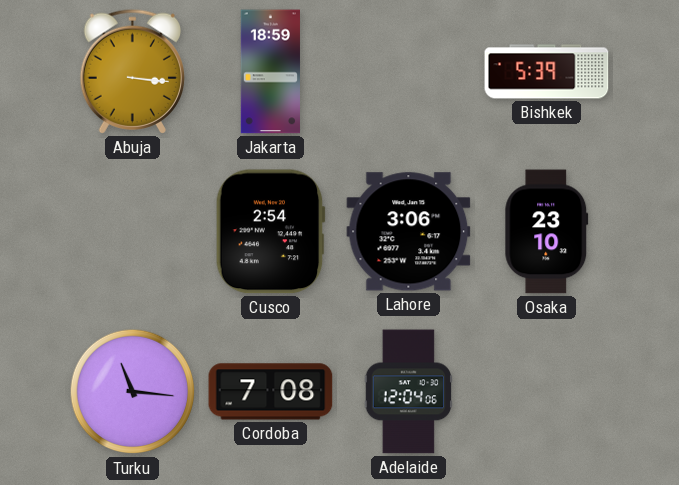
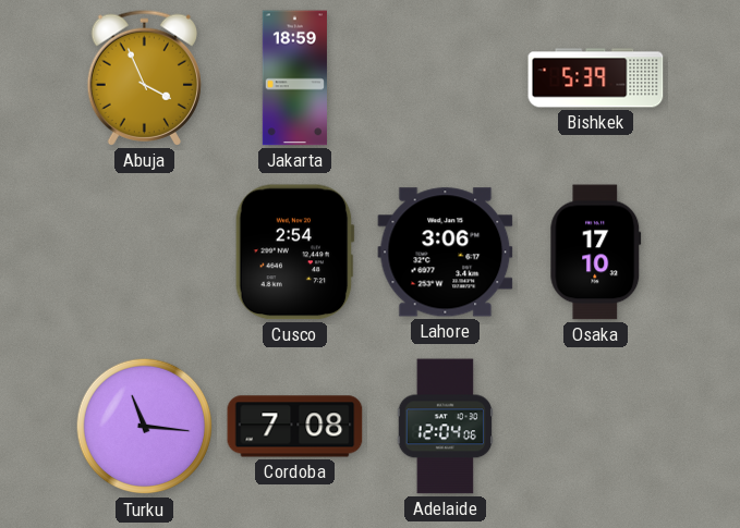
Abuja: 3:16 -> 3:56 (144, 77)
Osaka: 23:10 -> 17:10 (596, 253)
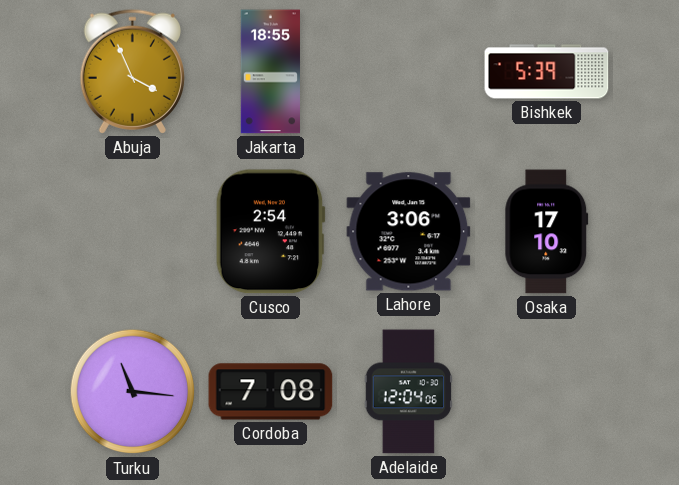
Jakarta: 18:59 -> 18:55 (270, 72)
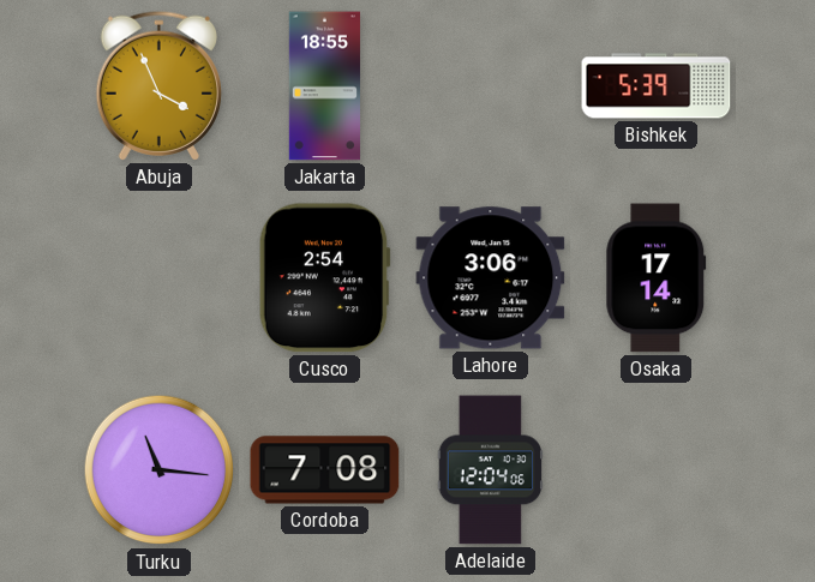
Osaka: 17:10 -> 17:14 (657, 278)
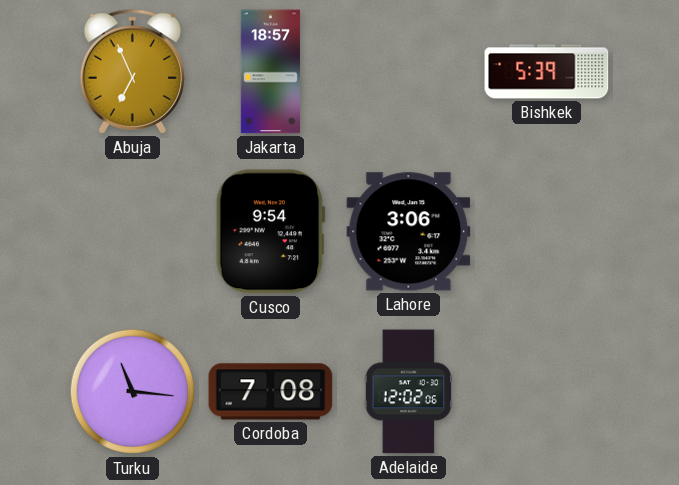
Abuja: 3:56 -> 6:56 (132, 71)
Jakarta: 18:55 -> 18:57 (270, 72)
Cusco: 2:54 -> 9:54 (270, 232)
Osaka: 17:14 -> none (657, 278)
Adelaide: 12:04 -> 12:02 (408, 392)
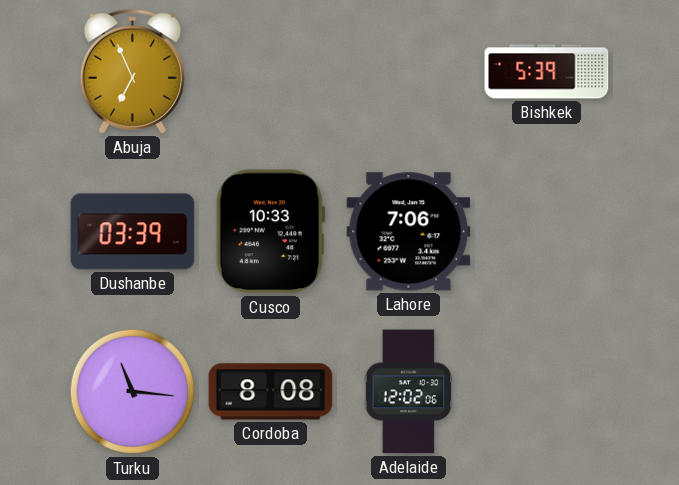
Jakarta: 18:57 -> none (270, 72)
Dushanbe: none -> 03:39 (133, 232)
Cusco: 9:54 -> 10:33 (270, 232)
Lahore: 3:06 -> 7:06 (409, 232)
Cordoba: 7:08 -> 8:08 (271, 392)
